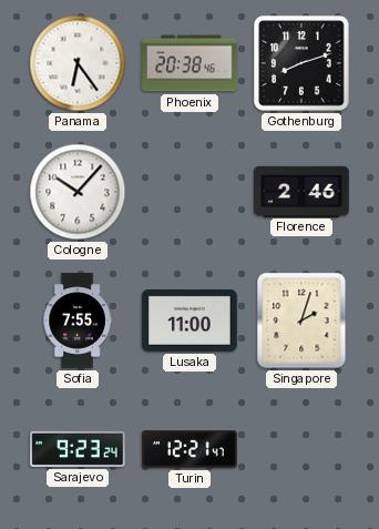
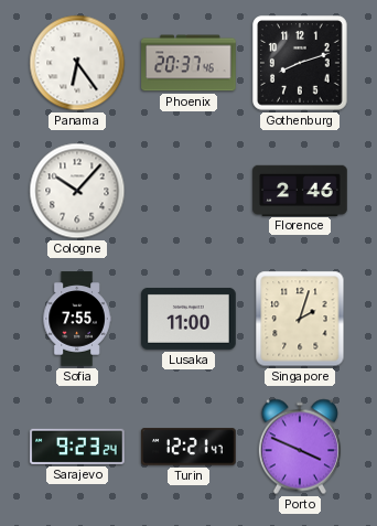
Phoenix: 20:38 -> 20:37 (188, 63)
Porto: none -> 3:49 (300, 447)
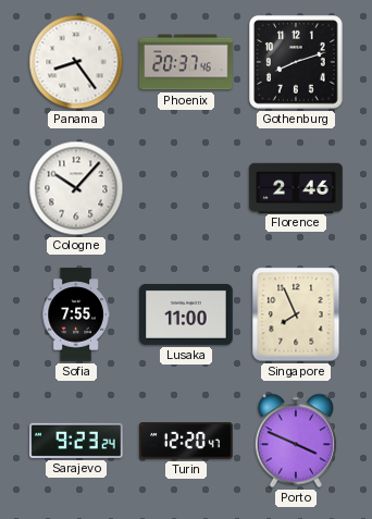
Panama: 6:24 -> 8:24 (76, 62)
Singapore: 2:03 -> 7:56 (296, 314)
Turin: 12:21 -> 12:20 (186, 441)
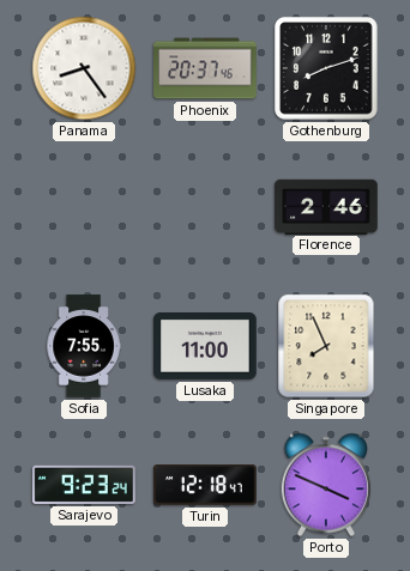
Cologne: 10:07 -> none (76, 188)
Turin: 12:20 -> 12:18 (205, 485)
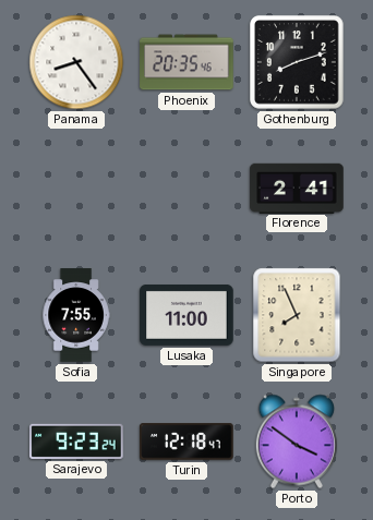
Phoenix: 20:37 -> 20:35 (186, 62)
Florence: 2:46 -> 2:41 (297, 188)
Porto: 3:49 -> 3:51 (297, 442)
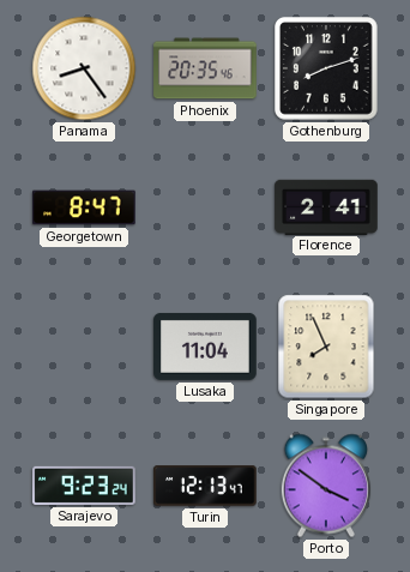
Georgetown: none -> 8:47 (84, 207)
Sofia: 7:55 -> none (76, 315)
Lusaka: 11:00 -> 11:04 (205, 347)
Turin: 12:18 -> 12:13 (205, 486)
